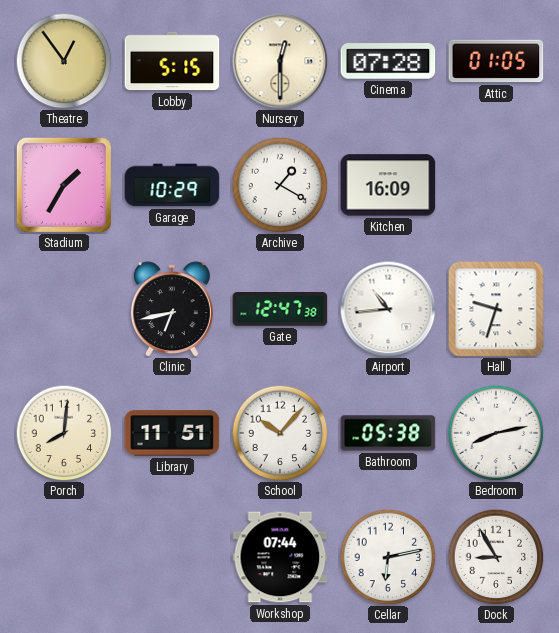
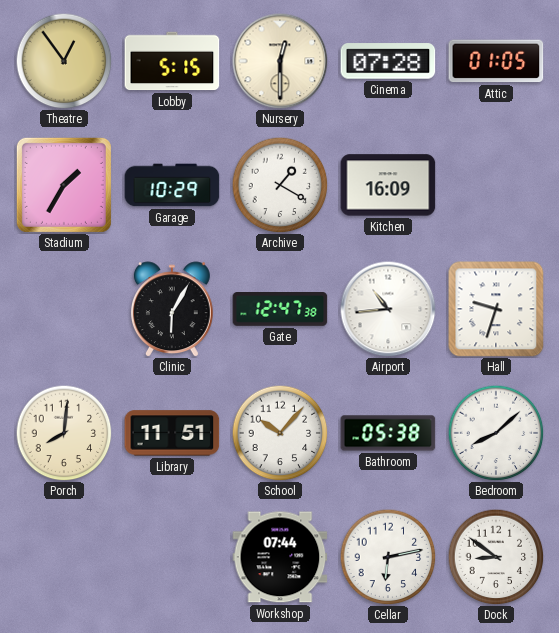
Clinic: 6:43 -> 6:05 (172, 309)
Bedroom: 8:13 -> 8:08 (496, 433)
Dock: 8:55 -> 8:51 (496, 557)
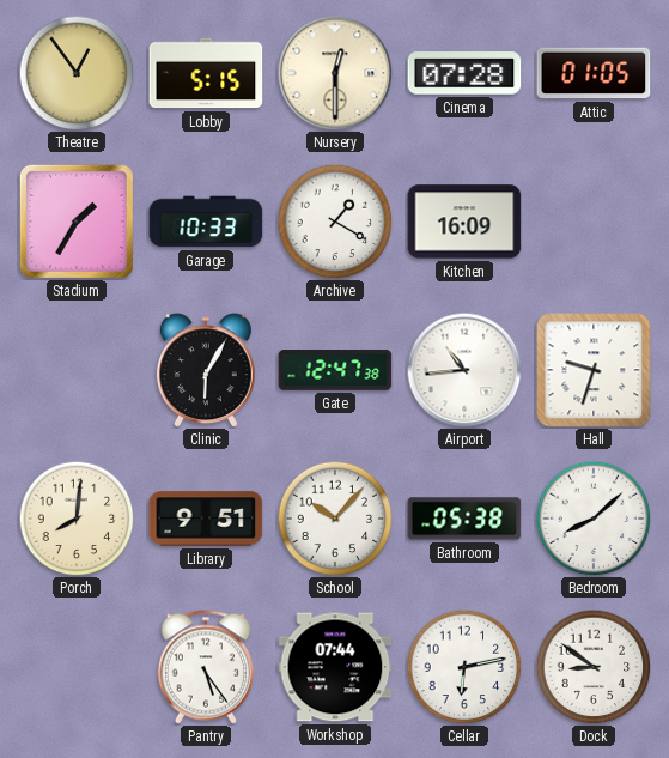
Garage: 10:29 -> 10:33 (206, 222)
Library: 11:51 -> 9:51 (206, 519)
Pantry: none -> 5:24 (205, 667)
